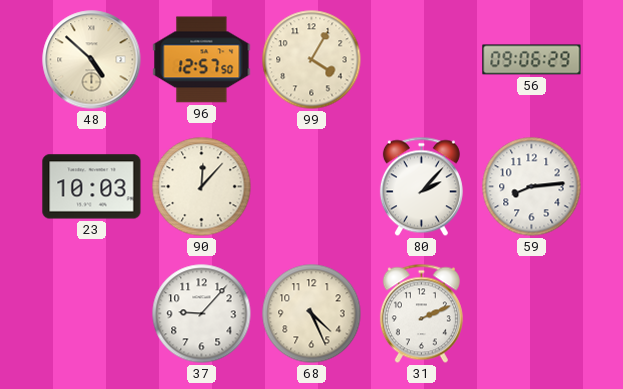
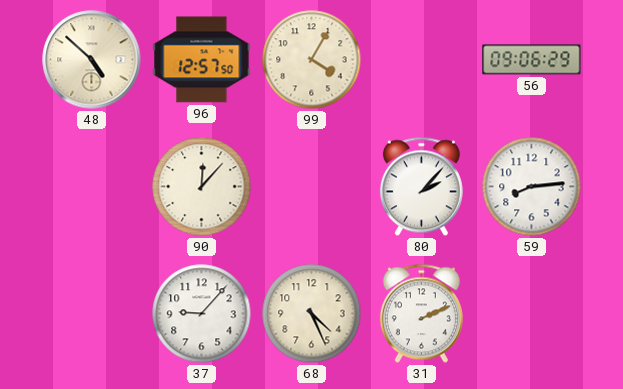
23: 10:03 -> none (92, 187)
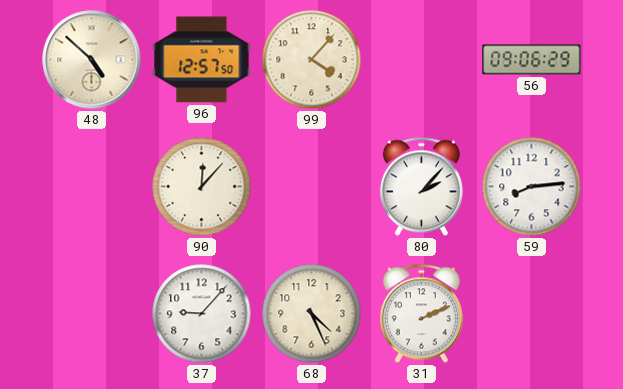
99: 4:05 -> 4:07 (312, 60)
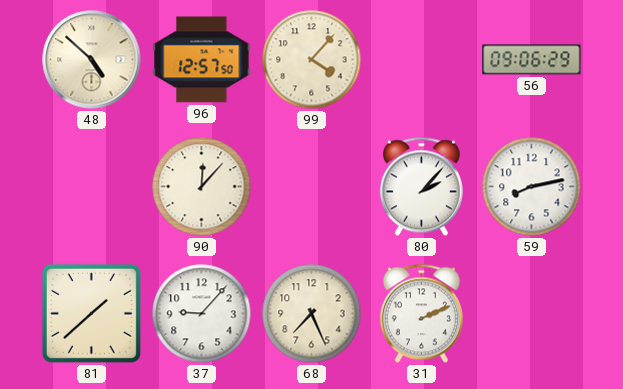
59: 8:14 -> 8:13 (532, 187)
81: none -> 1:38 (91, 313)
68: 4:26 -> 7:26 (312, 314)
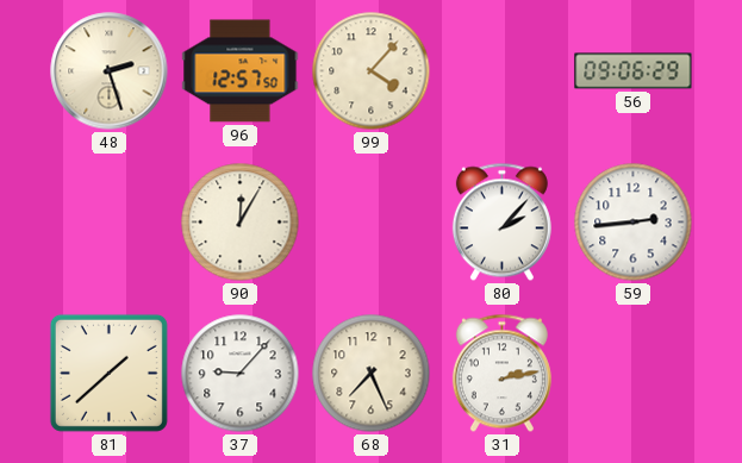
48: 4:52 -> 2:27 (110, 71)
90: 12:07 -> 12:05 (241, 223)
59: 8:13 -> 2:44 (634, 223)
31: 2:11 -> 2:13 (501, 374)
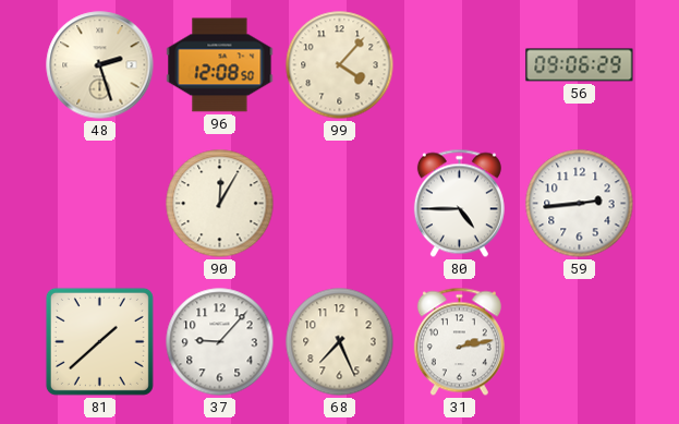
96: 12:57 -> 12:08 (220, 65)
80: 2:07 -> 4:45 (459, 204)
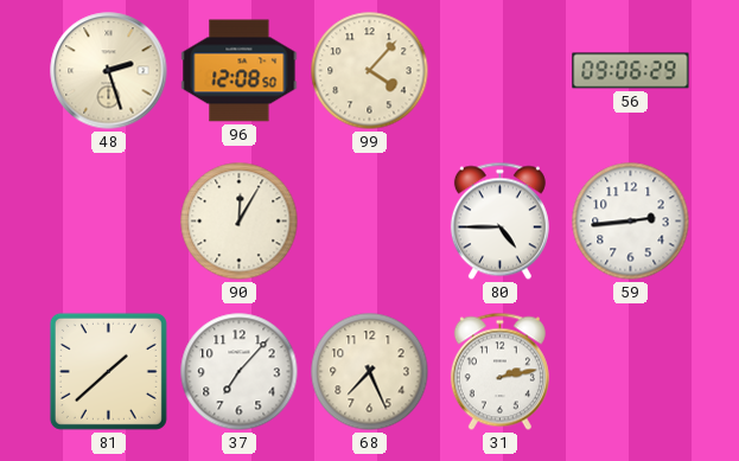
37: 9:07 -> 7:07 (240, 372)
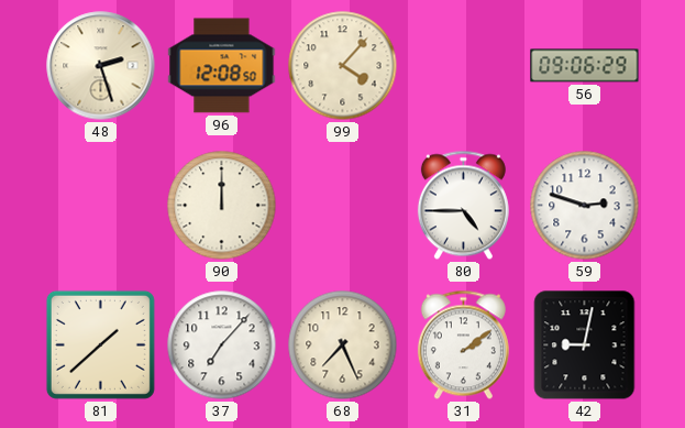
90: 12:05 -> 12:00 (222, 206)
59: 2:44 -> 2:48 (585, 206)
31: 2:13 -> 2:09 (463, 345)
42: none -> 9:02 (585, 345)
